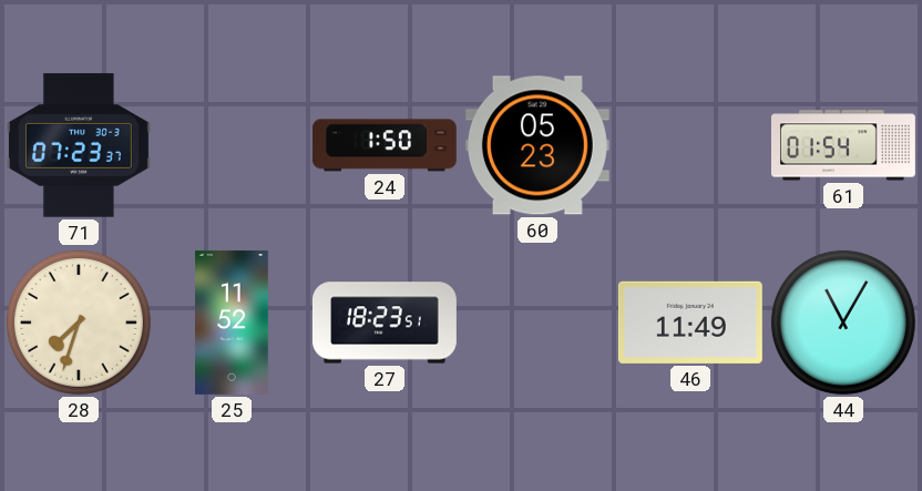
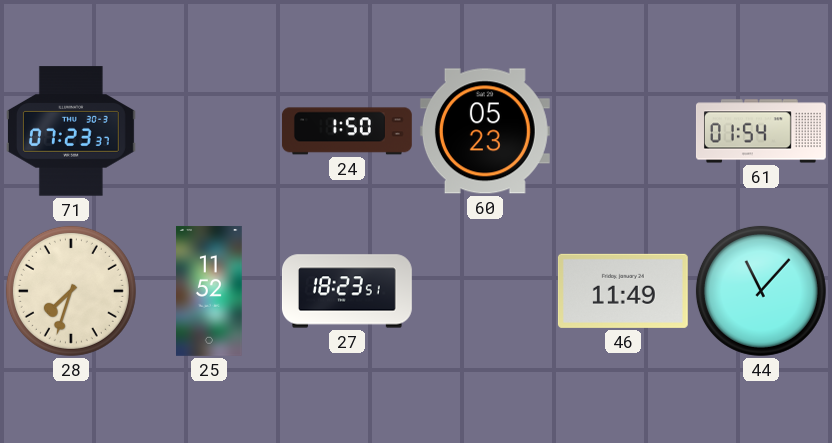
44: 11:05 -> 11:07 (761, 291)
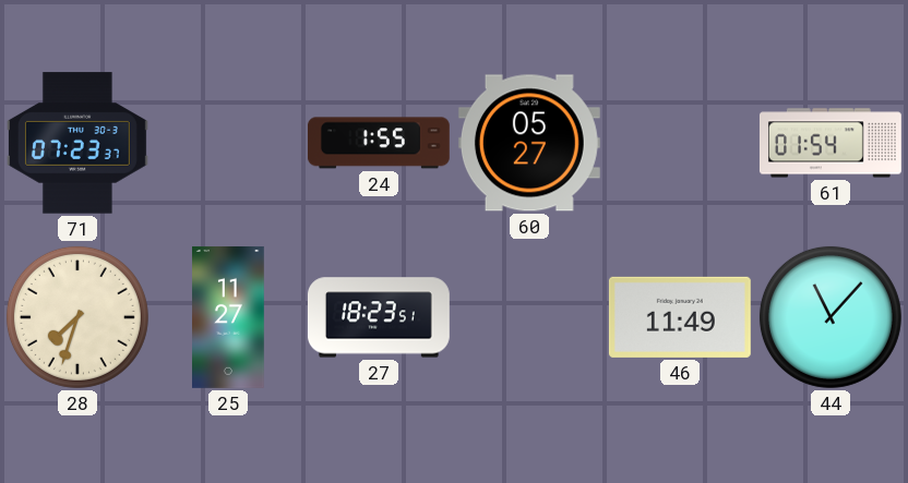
24: 1:50 -> 1:55 (379, 143)
60: 05:23 -> 05:27 (529, 143)
25: 11:52 -> 11:27 (229, 317)
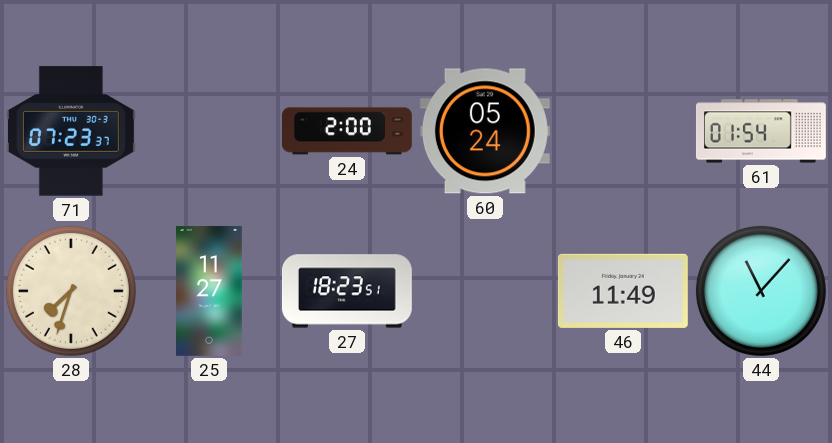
24: 1:55 -> 2:00 (347, 131)
60: 05:27 -> 05:24 (485, 131)
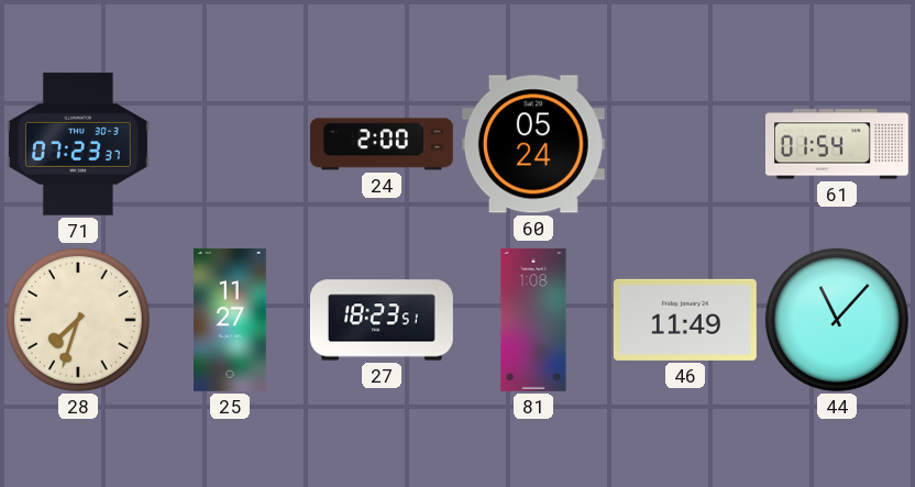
81: none -> 1:08 (533, 320)
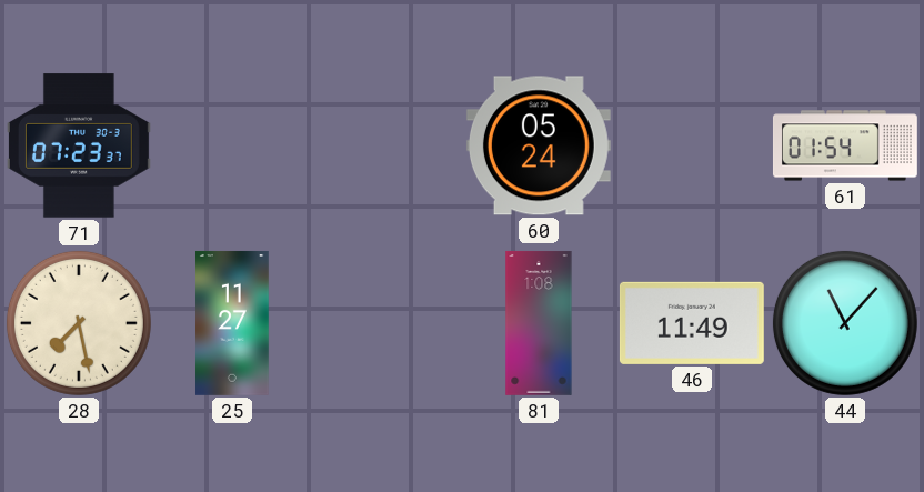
24: 2:00 -> none (382, 144)
28: 7:33 -> 7:28 (79, 323)
27: 18:23 -> none (382, 320)
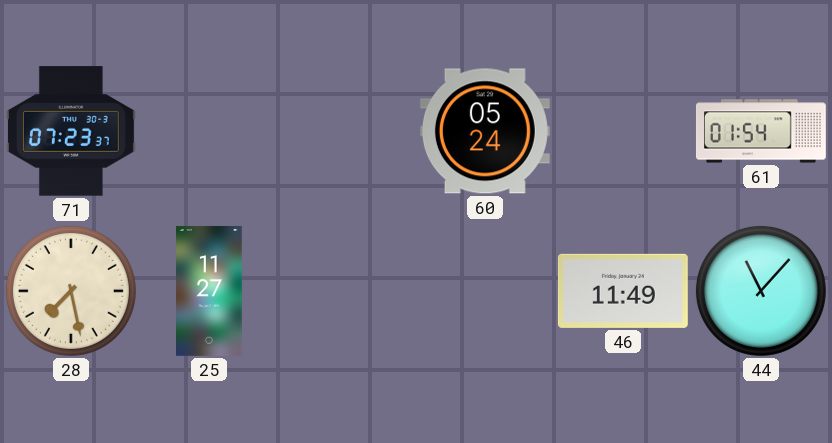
81: 1:08 -> none (539, 323)
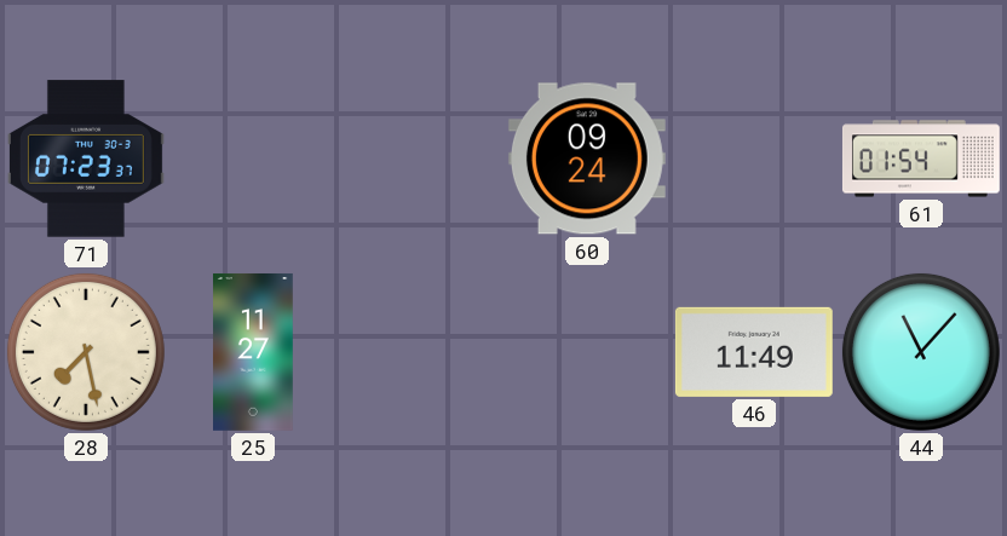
60: 05:24 -> 09:24 (587, 159)
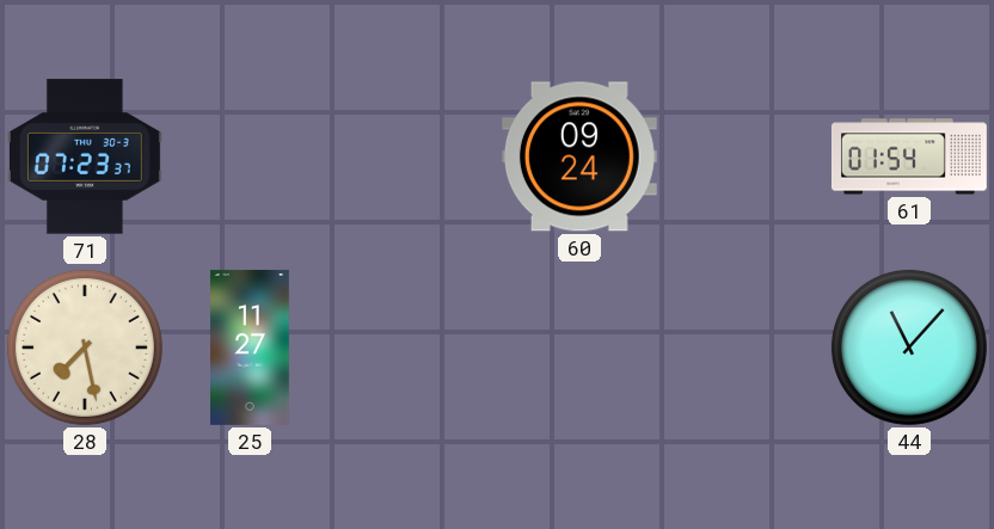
46: 11:49 -> none (754, 352)
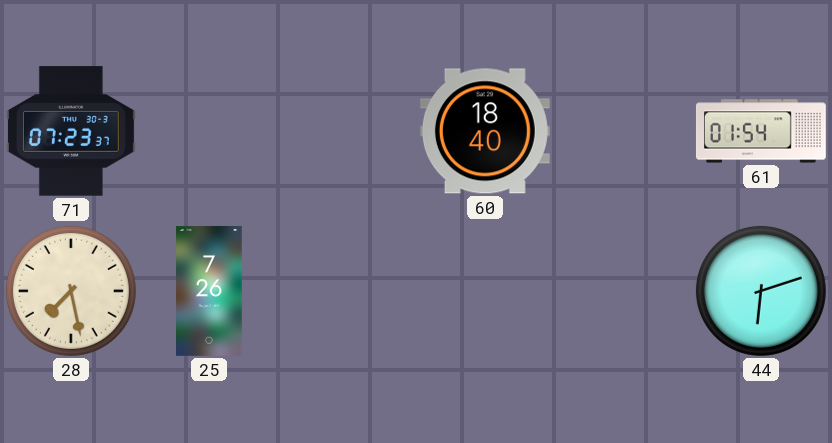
60: 09:24 -> 18:40 (485, 131)
25: 11:27 -> 7:26 (210, 291)
44: 11:07 -> 6:12 (761, 291)
